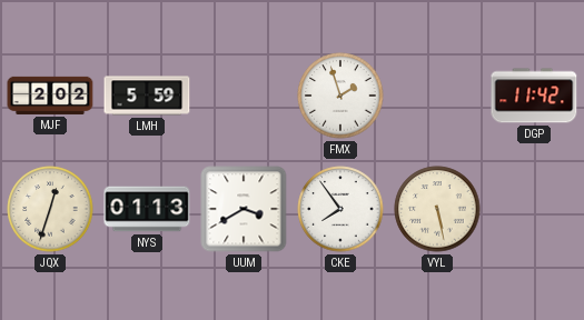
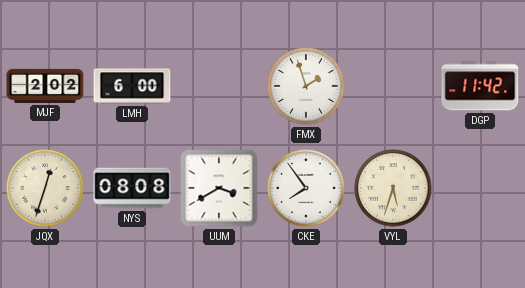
LMH: 5:59 -> 6:00 (132, 86)
NYS: 01:13 -> 08:08 (132, 188)
VYL: 5:28 -> 5:33 (393, 188)
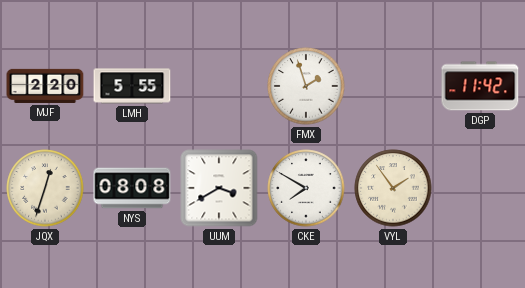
MJF: 2:02 -> 2:20 (45, 86)
LMH: 6:00 -> 5:55 (132, 86)
CKE: 7:54 -> 7:50 (306, 188)
VYL: 5:33 -> 1:54 (393, 188)
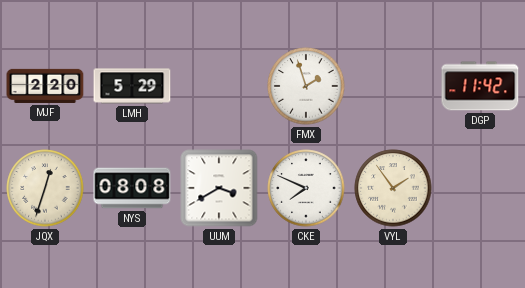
LMH: 5:55 -> 5:29 (132, 86)
CKE: 7:50 -> 7:49 (306, 188)
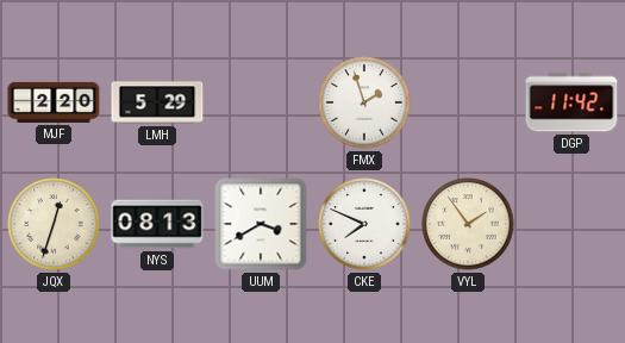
NYS: 08:08 -> 08:13 (157, 224)
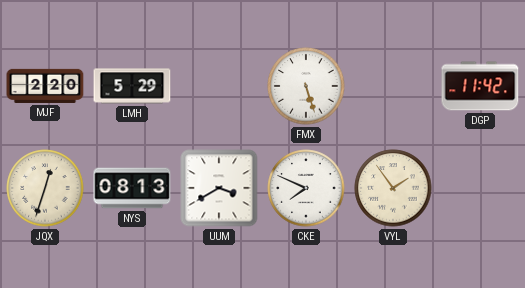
FMX: 1:57 -> 5:27 (306, 86)
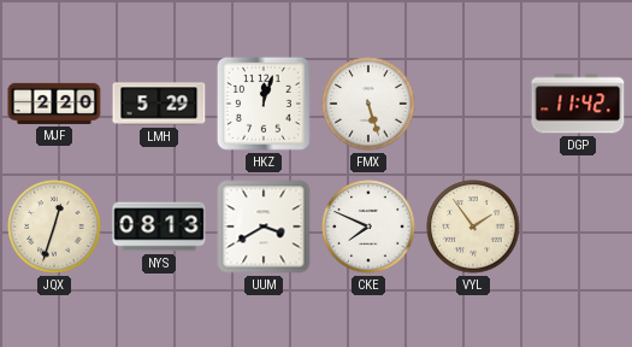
HKZ: none -> 12:03 (264, 104)
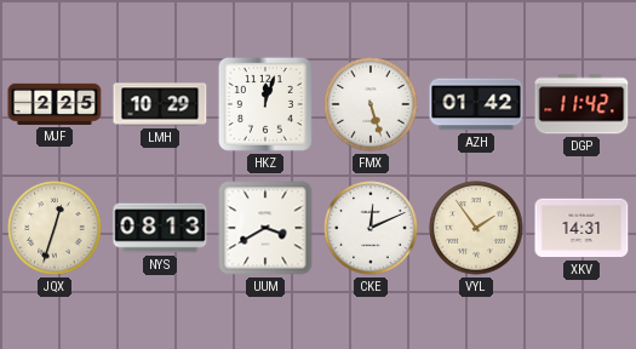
MJF: 2:20 -> 2:25 (55, 104)
LMH: 5:29 -> 10:29 (160, 104)
AZH: none -> 01:42 (476, 104)
CKE: 7:49 -> 12:11 (371, 228)
XKV: none -> 14:31 (581, 228)
